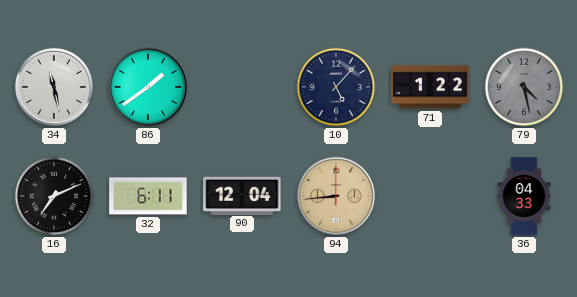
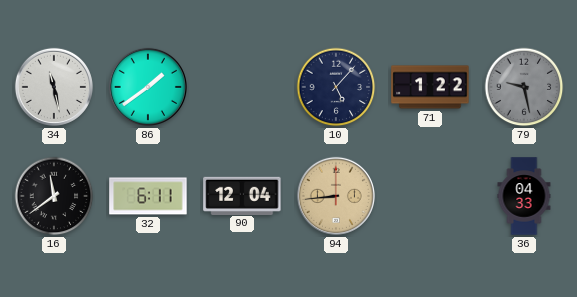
79: 4:28 -> 9:28 (524, 87)
16: 7:11 -> 11:39 (54, 196)
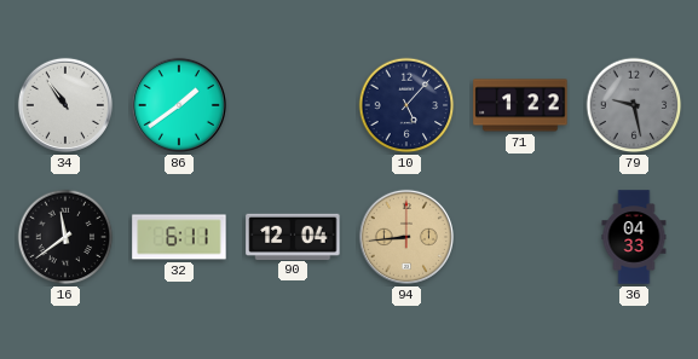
34: 11:28 -> 10:54 (65, 105)
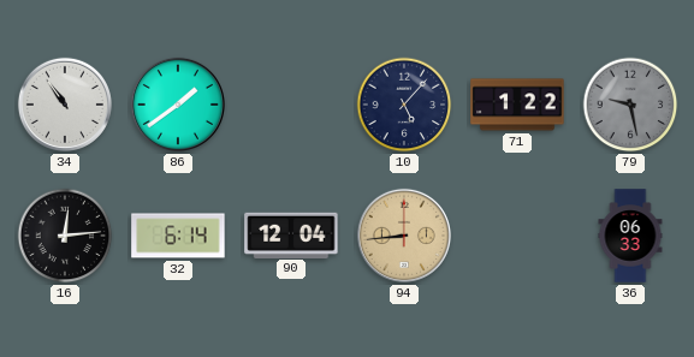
16: 11:39 -> 12:14 (65, 236)
32: 6:11 -> 6:14 (178, 236)
36: 04:33 -> 06:33 (630, 236)
